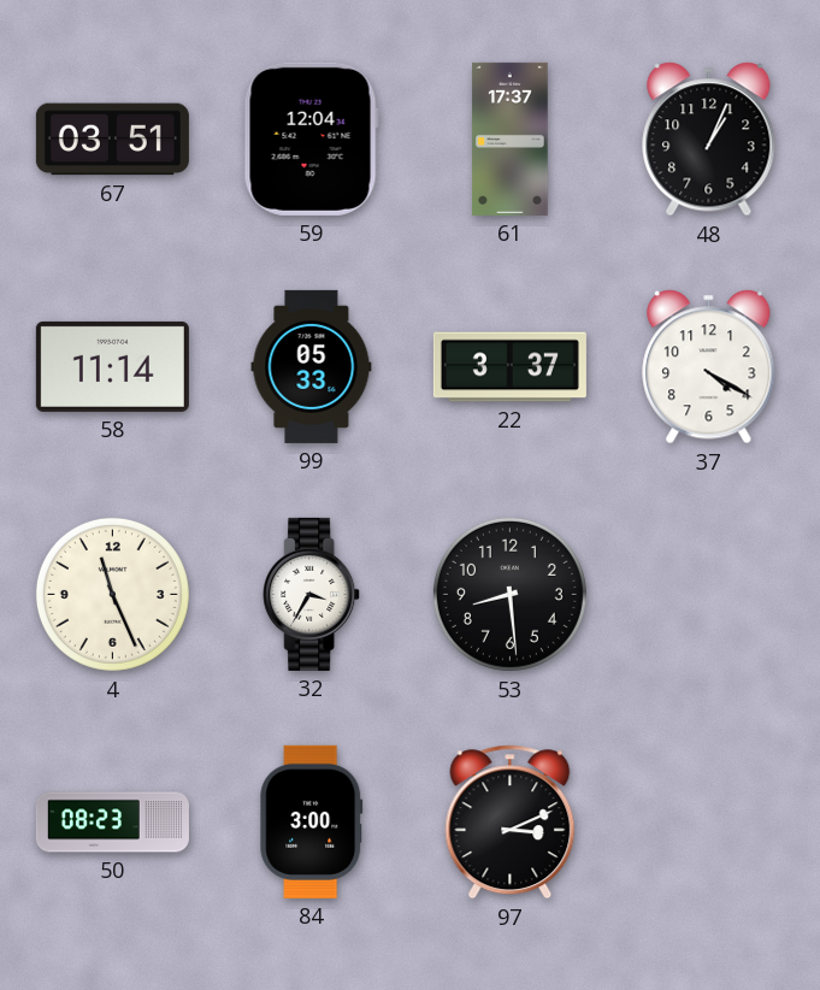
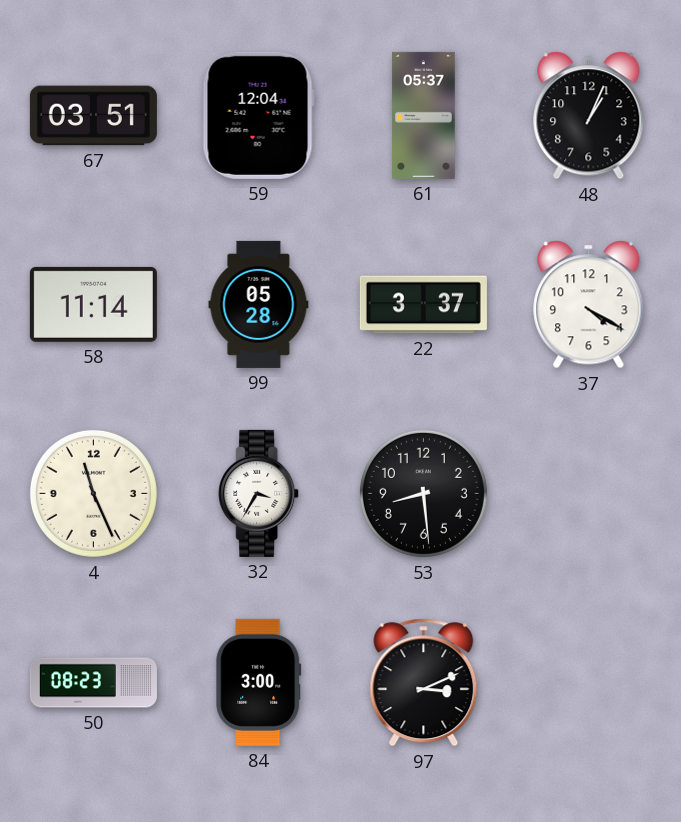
61: 17:37 -> 05:37 (424, 115)
99: 05:33 -> 05:28 (259, 304)
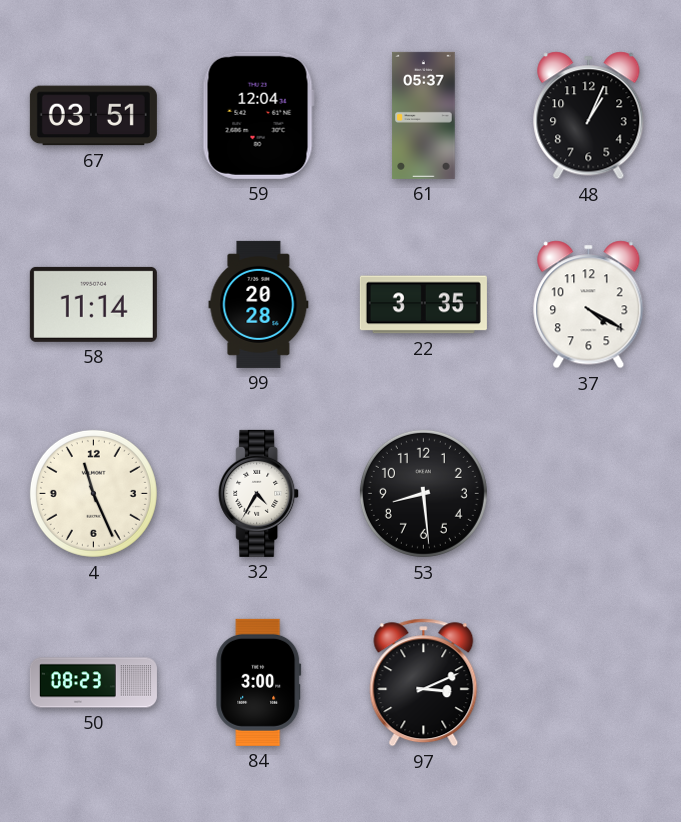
99: 05:28 -> 20:28 (259, 304)
22: 3:37 -> 3:35 (423, 305)
32: 3:35 -> 4:35 (259, 493)
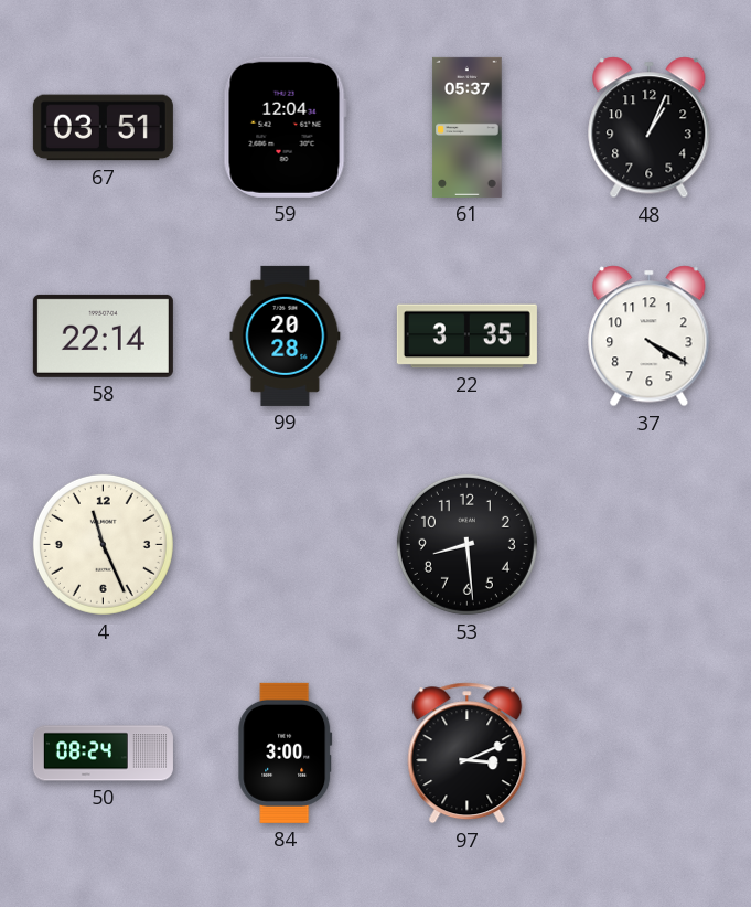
58: 11:14 -> 22:14 (103, 335)
32: 4:35 -> none (259, 493)
50: 08:23 -> 08:24 (103, 754)
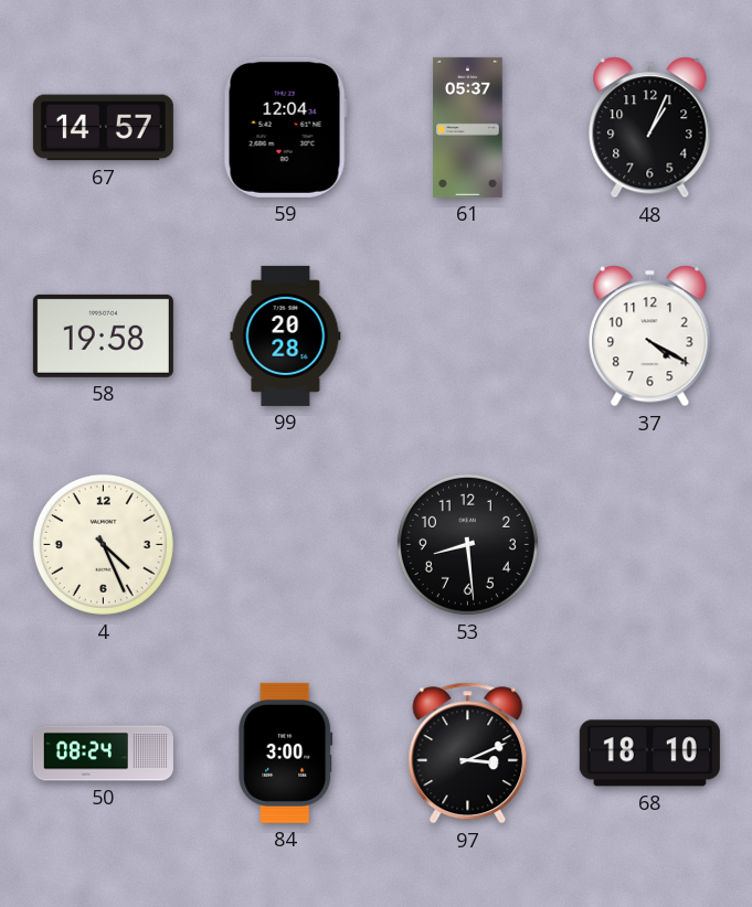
67: 03:51 -> 14:57 (103, 128)
58: 22:14 -> 19:58 (103, 335)
22: 3:35 -> none (466, 337)
4: 11:26 -> 4:26 (103, 544)
68: none -> 18:10 (649, 754)
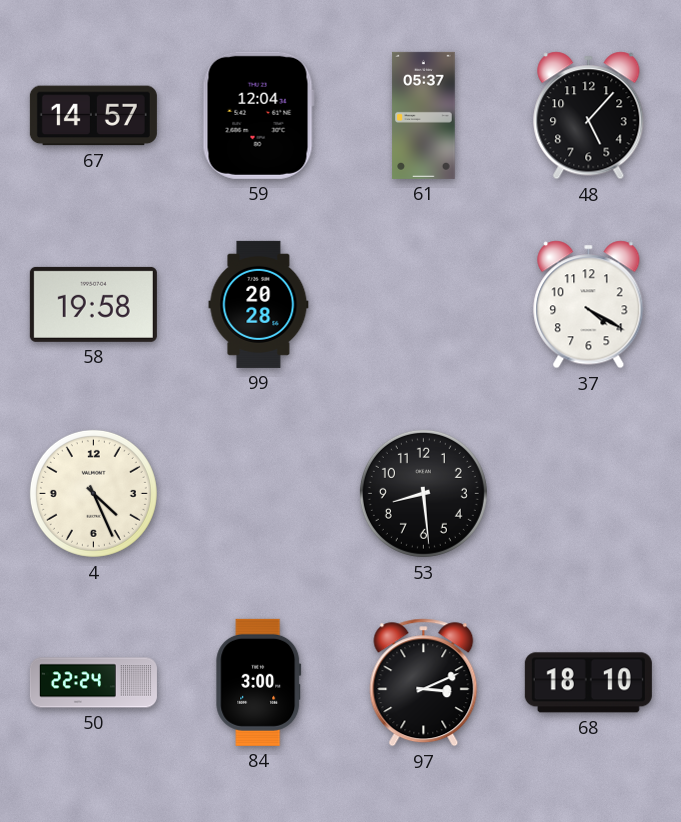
48: 1:04 -> 5:07 (589, 116)
50: 08:24 -> 22:24 (93, 683)
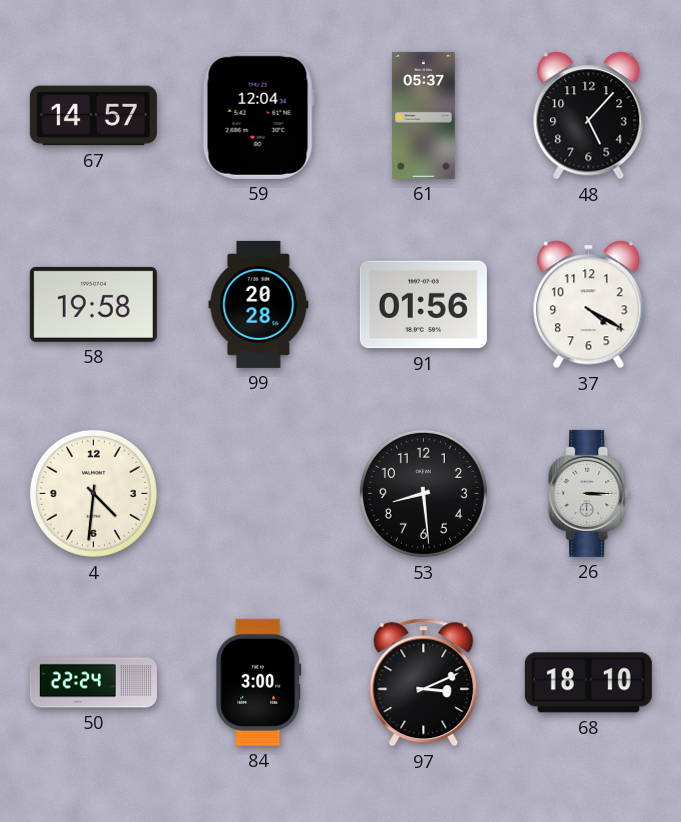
91: none -> 01:56 (423, 305)
4: 4:26 -> 4:31 (93, 493)
26: none -> 3:15 (589, 493)
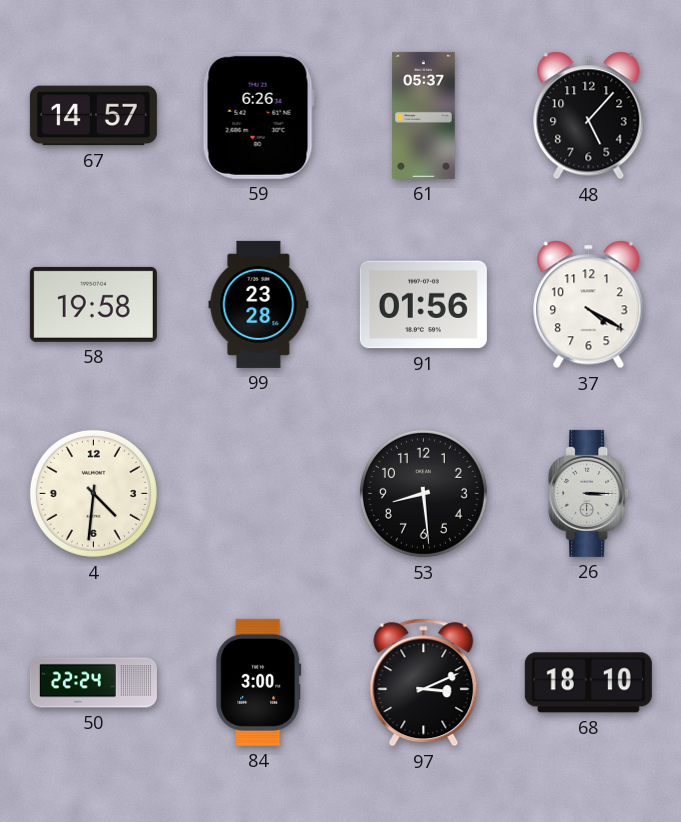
59: 12:04 -> 6:26 (258, 115)
99: 20:28 -> 23:28 (259, 304)
